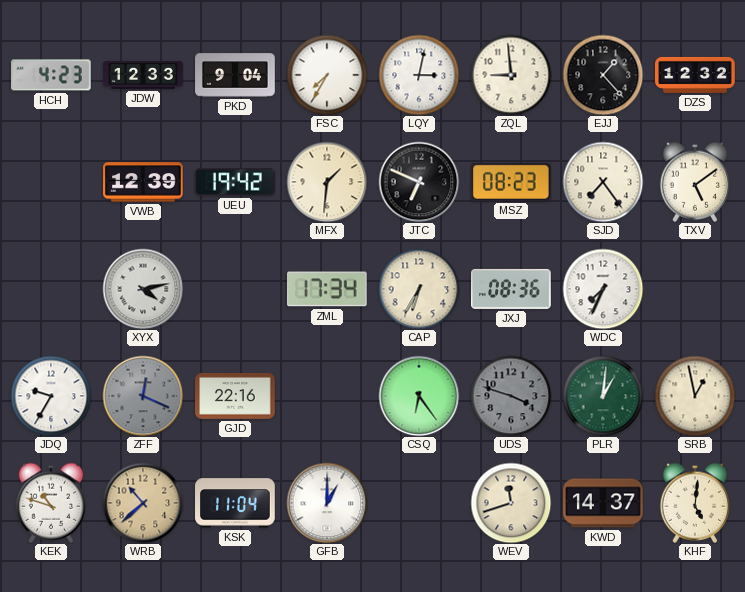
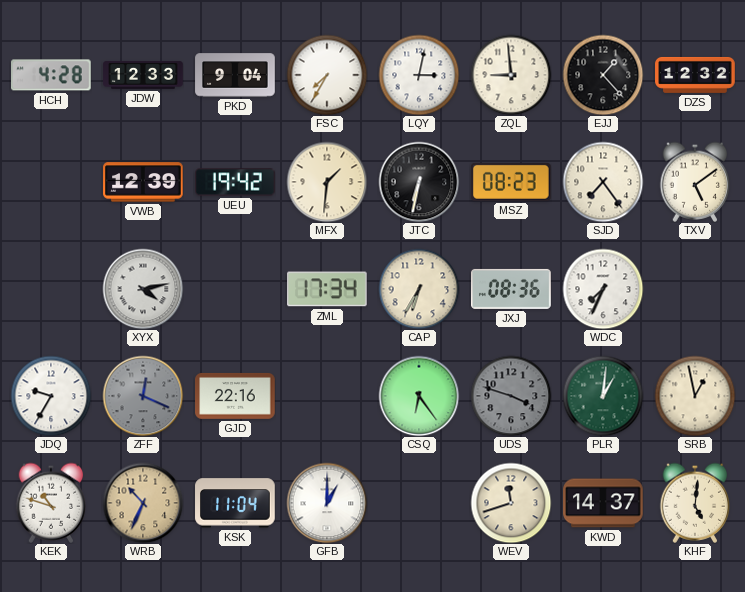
HCH: 4:23 -> 4:28 (52, 75)
JTC: 6:49 -> 6:32 (419, 182)
WRB: 10:38 -> 10:34 (143, 503)
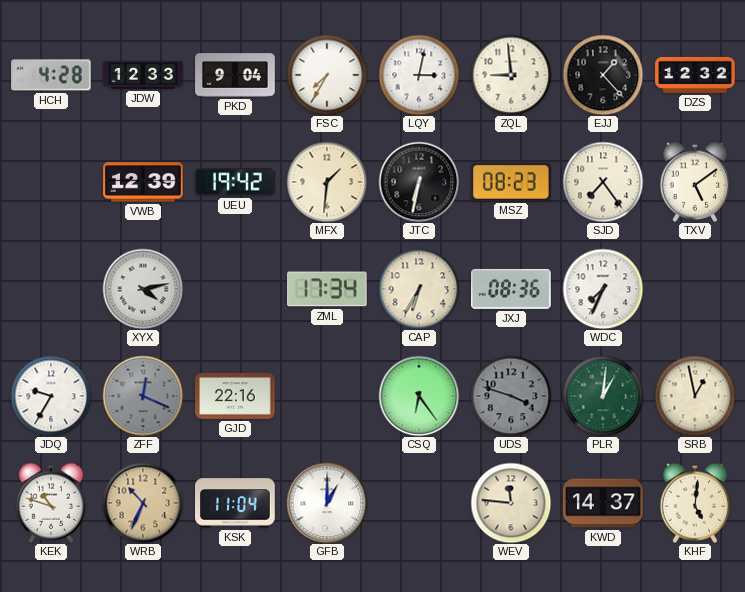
WEV: 11:42 -> 11:46 (511, 503)
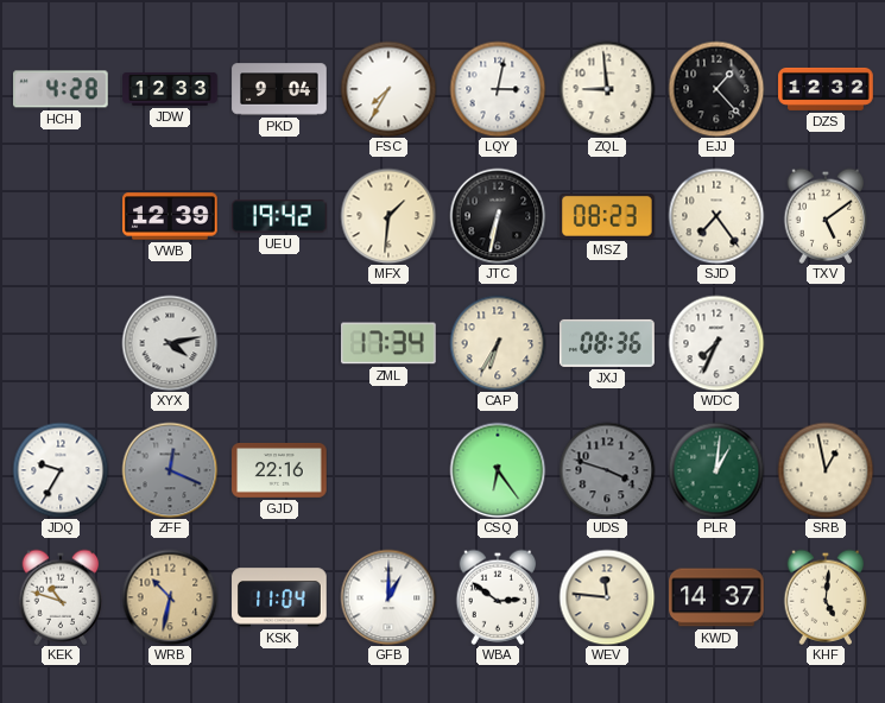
WRB: 10:34 -> 10:32 (170, 597)
WBA: none -> 2:51 (498, 597)
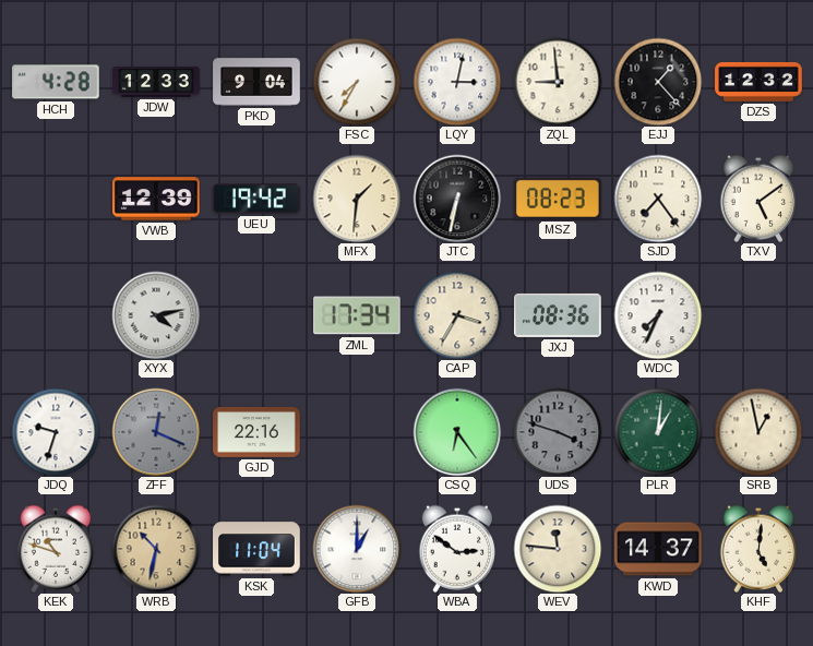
CAP: 6:35 -> 3:35 (457, 315)
JDQ: 9:35 -> 9:33 (56, 432)
